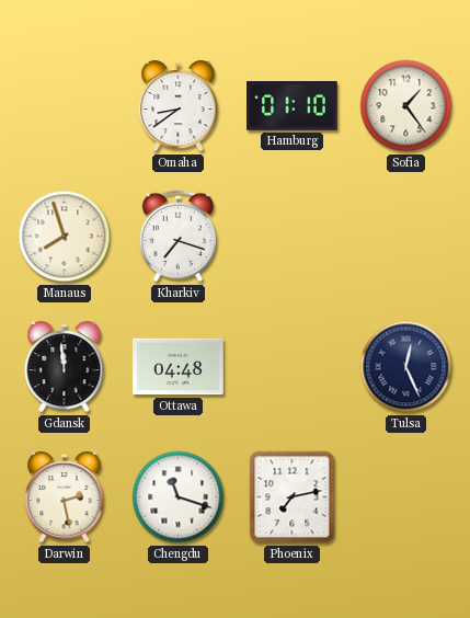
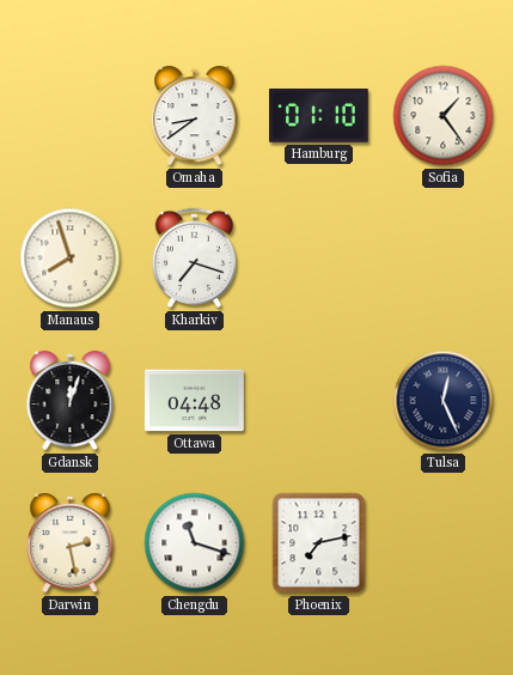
Gdansk: 11:59 -> 12:03 (71, 401)
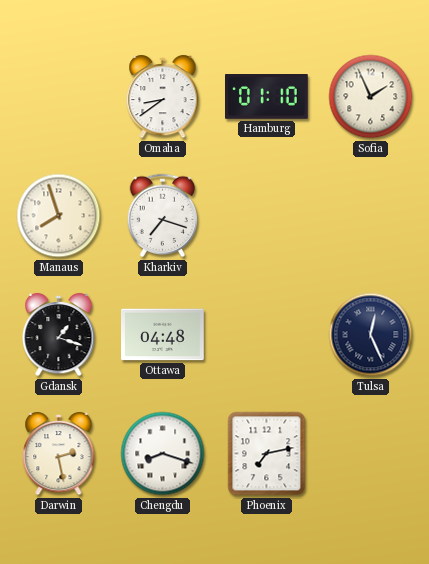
Sofia: 1:24 -> 1:56 (371, 97)
Gdansk: 12:03 -> 1:18 (59, 335)
Chengdu: 11:18 -> 8:18 (163, 454)
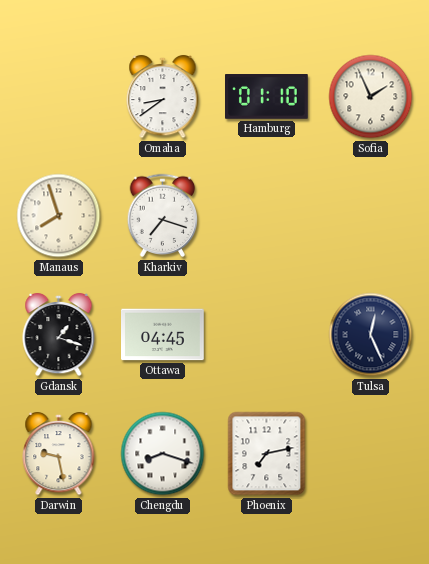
Ottawa: 04:48 -> 04:45 (163, 335)
Darwin: 2:28 -> 9:28 (59, 454)
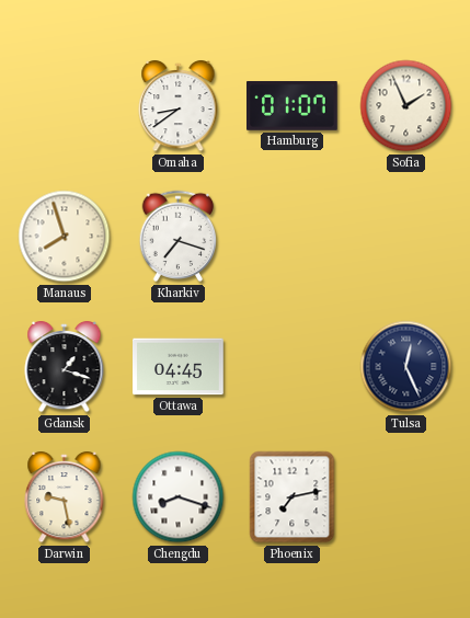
Hamburg: 01:10 -> 01:07 (293, 106)
